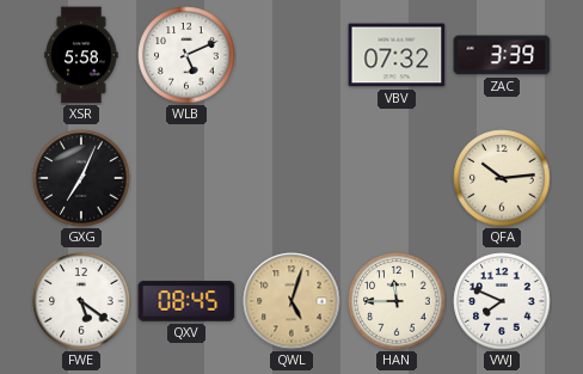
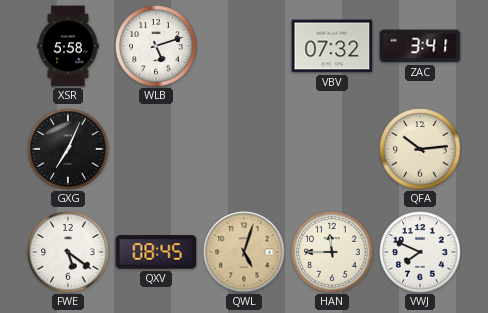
WLB: 5:11 -> 5:12 (156, 46)
ZAC: 3:39 -> 3:41 (420, 46)
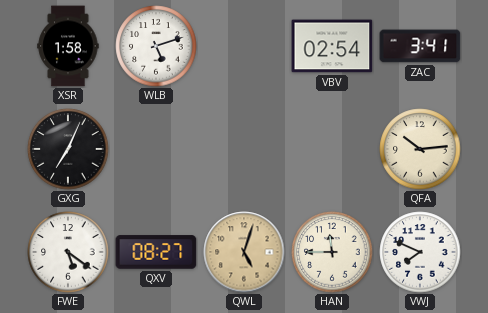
XSR: 5:58 -> 1:58 (68, 46)
VBV: 07:32 -> 02:54 (332, 46)
QXV: 08:45 -> 08:27 (156, 252)
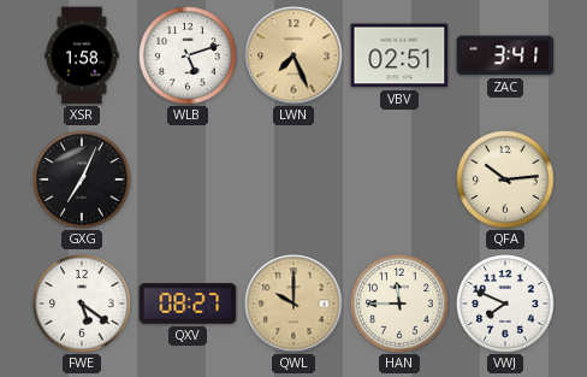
LWN: none -> 7:26 (293, 55)
VBV: 02:54 -> 02:51 (399, 55)
QWL: 5:03 -> 10:00 (293, 304)
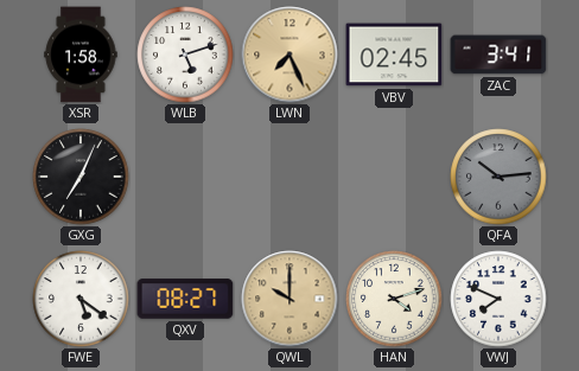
VBV: 02:51 -> 02:45 (394, 55)
QFA dial: cream -> grey (498, 177)
HAN: 11:45 -> 4:12 (394, 299)
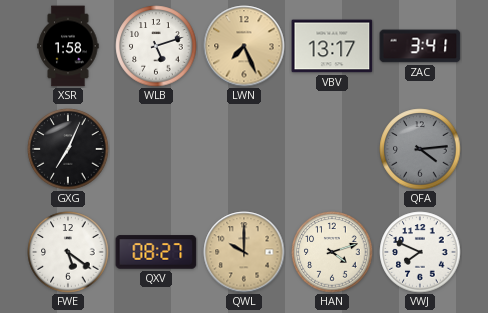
VBV: 02:45 -> 13:17 (332, 46)
QFA: 10:14 -> 4:14 (420, 149)
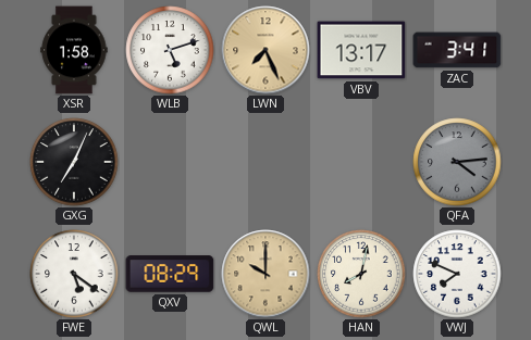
QXV: 08:27 -> 08:29 (170, 274)
HAN: 4:12 -> 8:02 (361, 274)
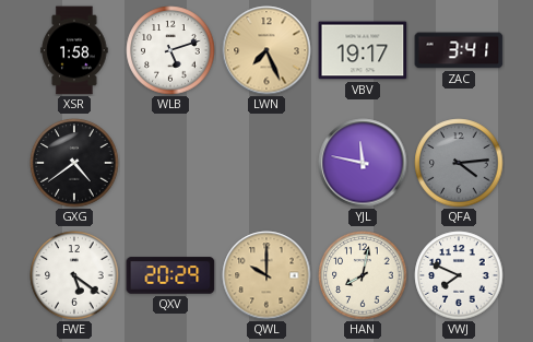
VBV: 13:17 -> 19:17 (363, 50)
GXG: 7:04 -> 4:39 (74, 163)
YJL: none -> 11:47 (363, 163)
QXV: 08:29 -> 20:29 (170, 275)
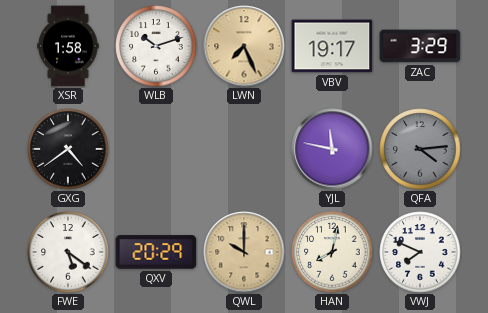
WLB: 5:12 -> 10:12 (156, 46)
ZAC: 3:41 -> 3:29 (420, 46)
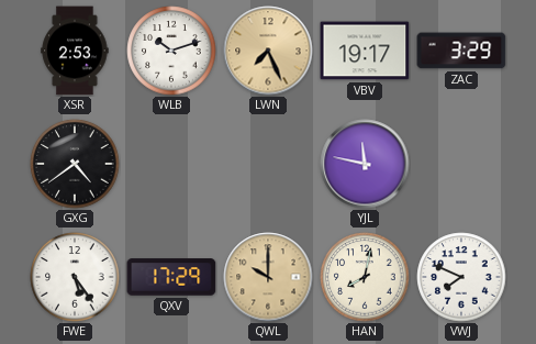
XSR: 1:58 -> 2:53 (75, 51)
QFA: 4:14 -> none (420, 149)
FWE: 5:21 -> 5:24 (75, 277)
QXV: 20:29 -> 17:29 (171, 277)
